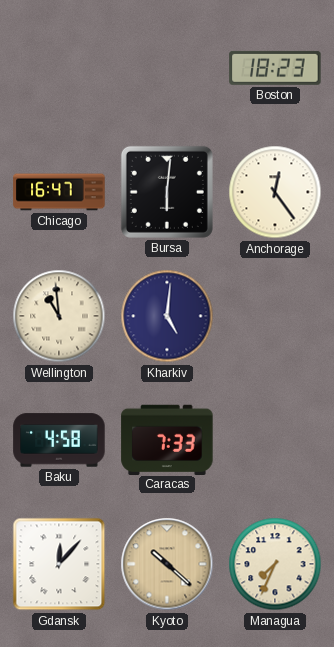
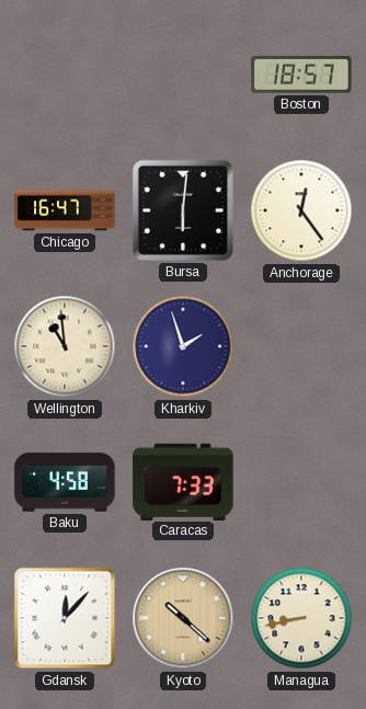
Boston: 18:23 -> 18:57 (301, 75)
Kharkiv: 5:01 -> 1:57 (183, 346)
Managua: 7:34 -> 8:43 (301, 618)
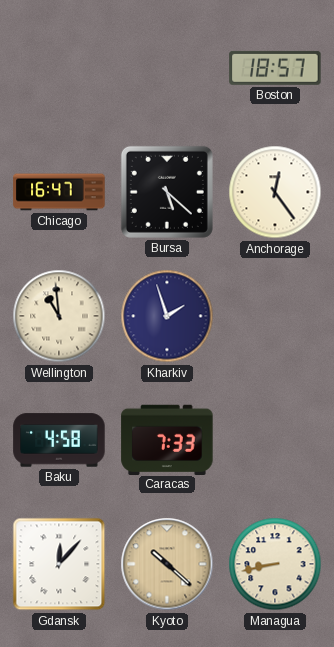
Bursa: 6:01 -> 5:22 (167, 192)
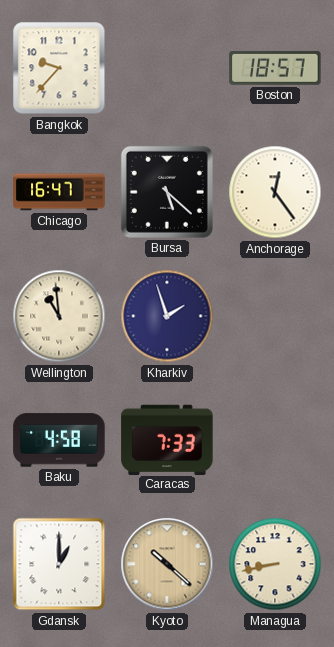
Bangkok: none -> 9:37 (59, 68)
Gdansk: 12:07 -> 1:00 (59, 564)
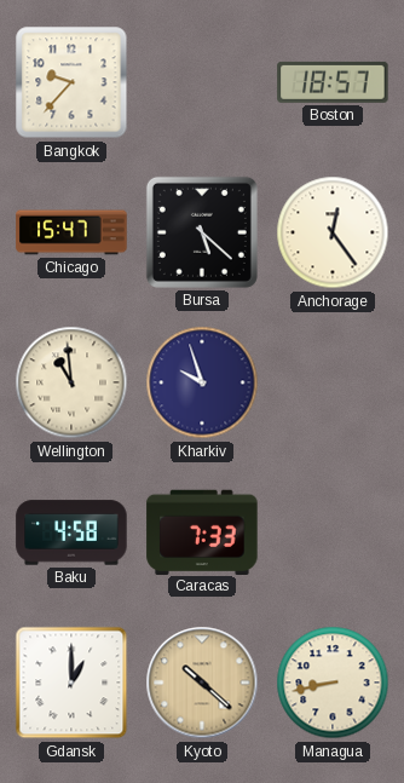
Chicago: 16:47 -> 15:47 (71, 232)
Kharkiv: 1:57 -> 9:57 (202, 382)
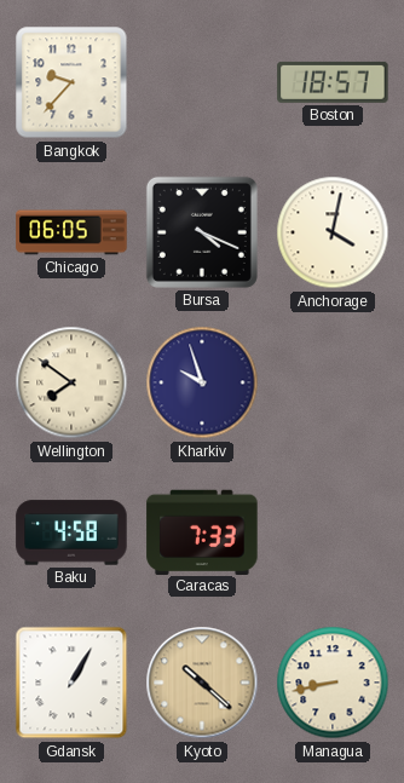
Chicago: 15:47 -> 06:05 (71, 232)
Bursa: 5:22 -> 4:19 (202, 232)
Anchorage: 12:24 -> 4:02 (333, 232)
Wellington: 10:59 -> 7:51 (71, 382)
Gdansk: 1:00 -> 1:05 (71, 683)
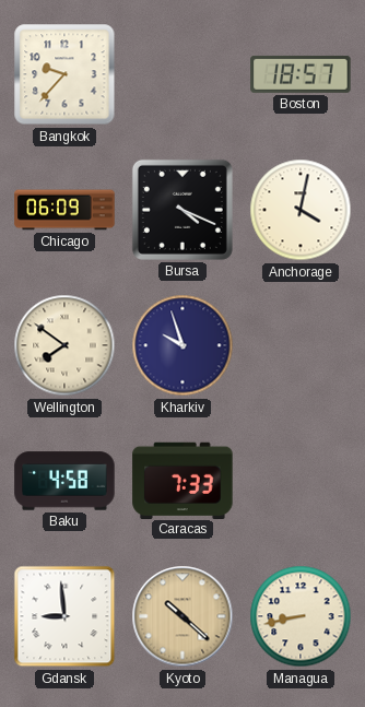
Chicago: 06:05 -> 06:09 (64, 210)
Gdansk: 1:05 -> 8:59 (64, 616)
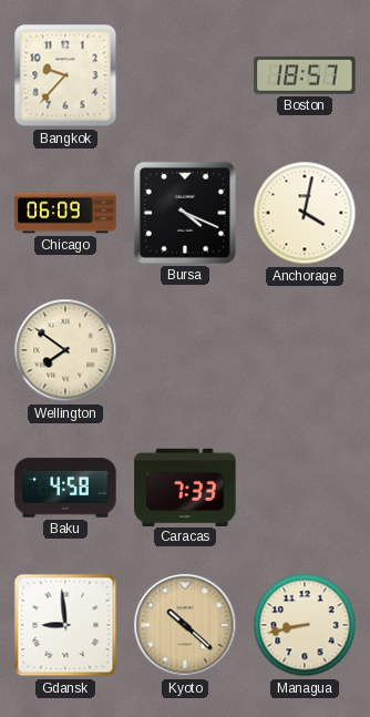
Kharkiv: 9:57 -> none (182, 345)
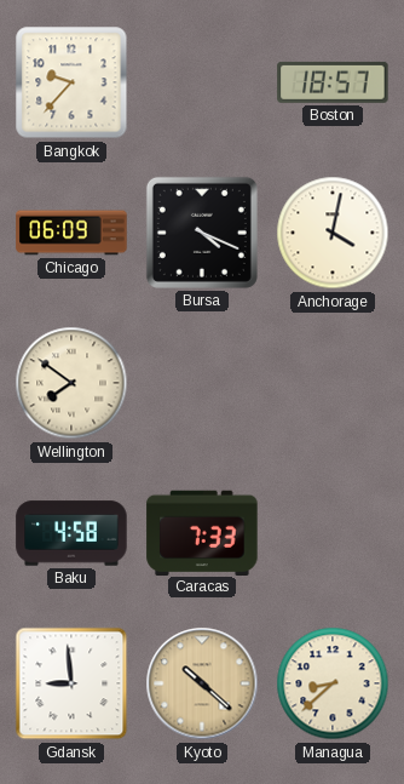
Managua: 8:43 -> 8:38 (333, 683)
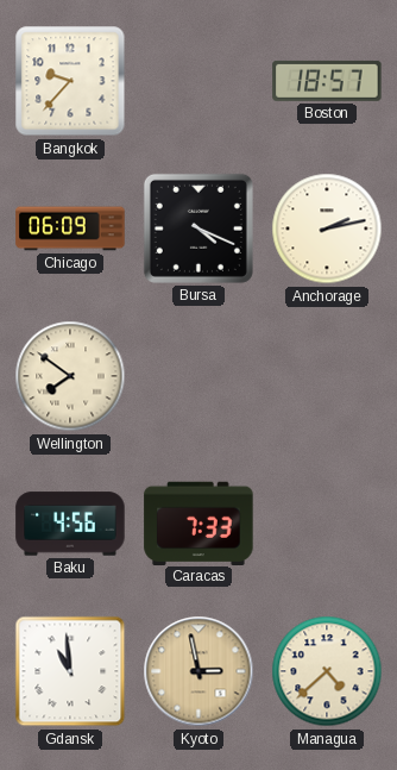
Anchorage: 4:02 -> 2:13 (327, 229)
Baku: 4:58 -> 4:56 (70, 524)
Gdansk: 8:59 -> 10:59 (70, 671)
Kyoto: 10:22 -> 2:58 (198, 671)
Managua: 8:38 -> 4:38 (327, 671)
